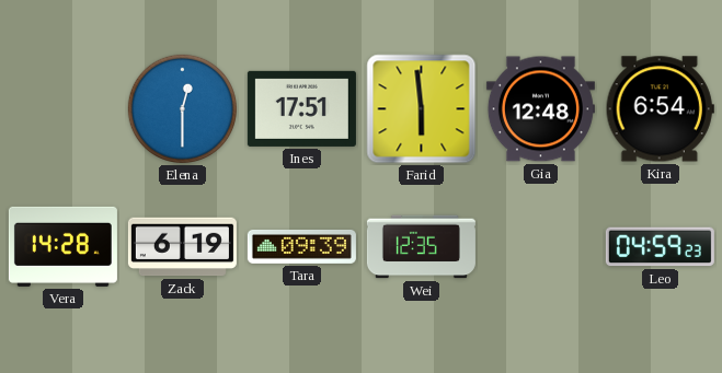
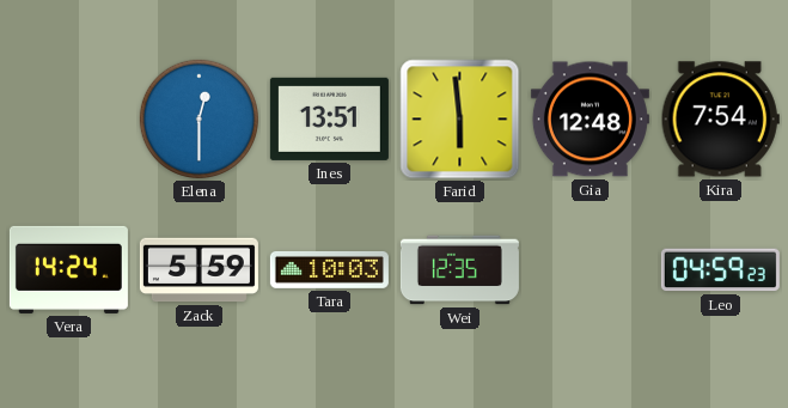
Ines: 17:51 -> 13:51 (329, 118)
Kira: 6:54 -> 7:54 (720, 120)
Vera: 14:28 -> 14:24 (68, 269)
Zack: 6:19 -> 5:59 (198, 270)
Tara: 09:39 -> 10:03 (329, 269)
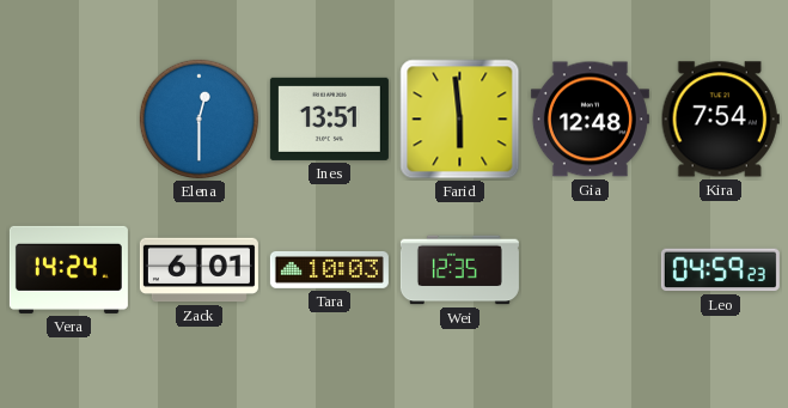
Zack: 5:59 -> 6:01 (198, 270)
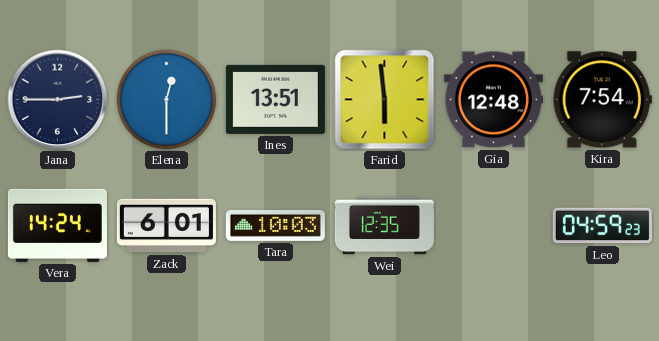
Jana: none -> 2:45 (58, 100)
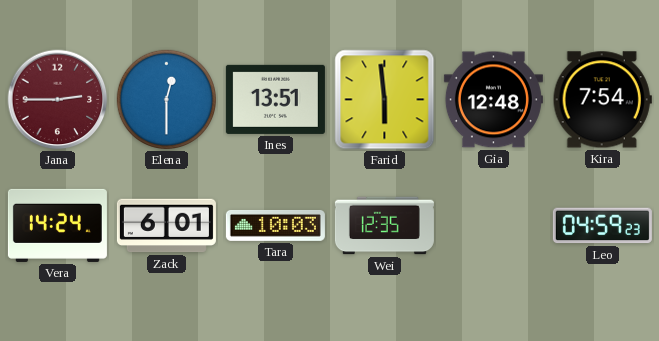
Jana dial: navy -> burgundy (58, 100)
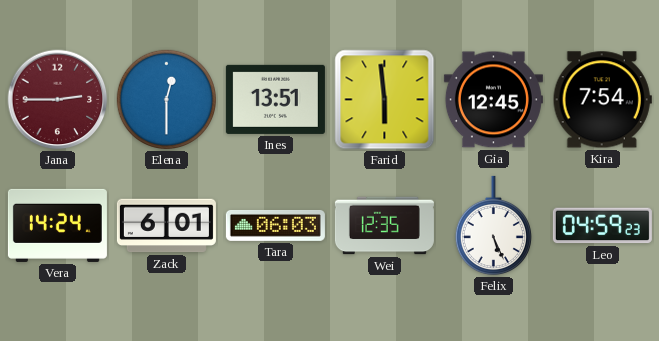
Gia: 12:48 -> 12:45 (493, 100)
Tara: 10:03 -> 06:03 (275, 225)
Felix: none -> 5:26 (493, 226)
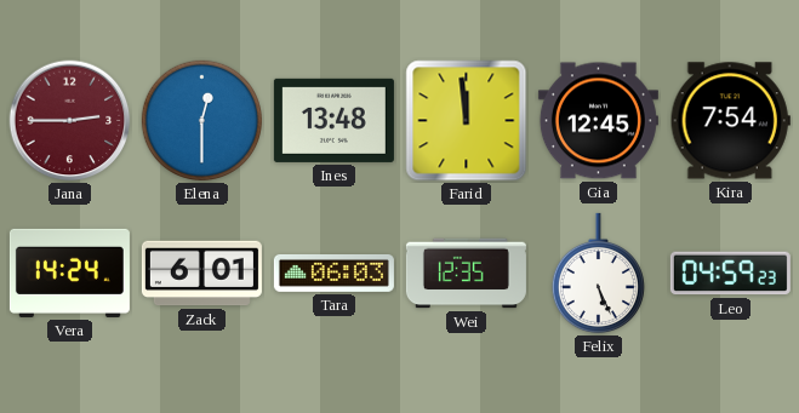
Ines: 13:51 -> 13:48 (333, 120)
Farid: 5:59 -> 11:59 (467, 121)
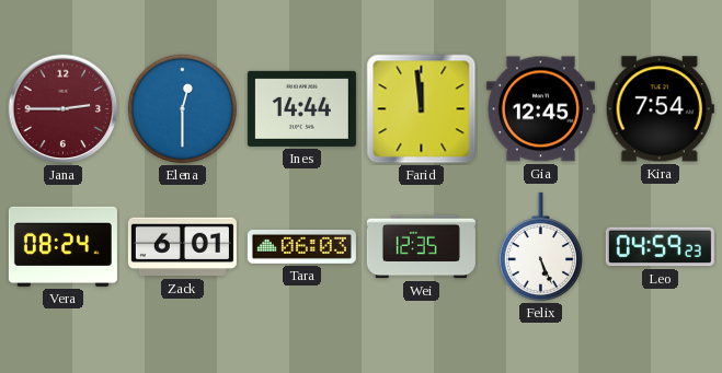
Ines: 13:48 -> 14:44 (301, 108)
Vera: 14:24 -> 08:24 (62, 246)
